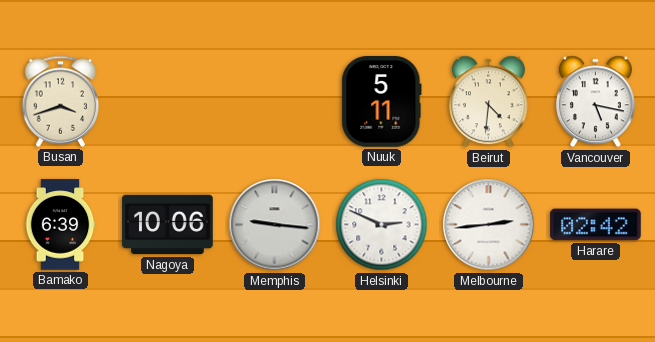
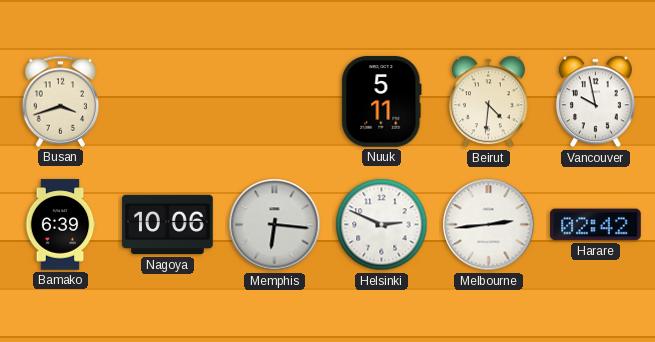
Vancouver: 5:17 -> 9:58 (595, 102)
Memphis: 9:16 -> 6:16 (275, 225)
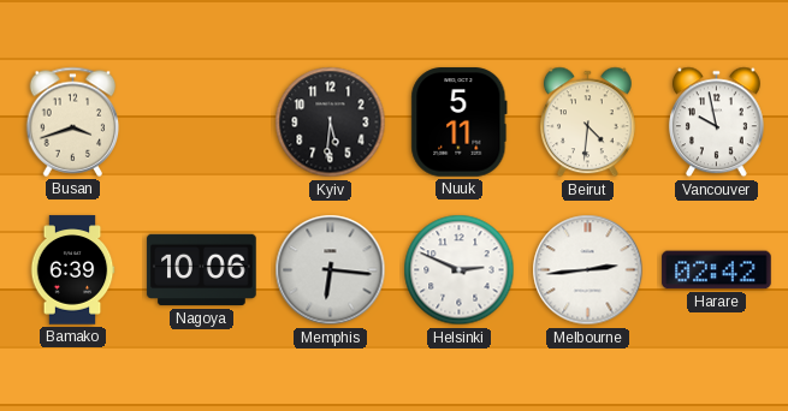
Kyiv: none -> 5:31 (331, 123)
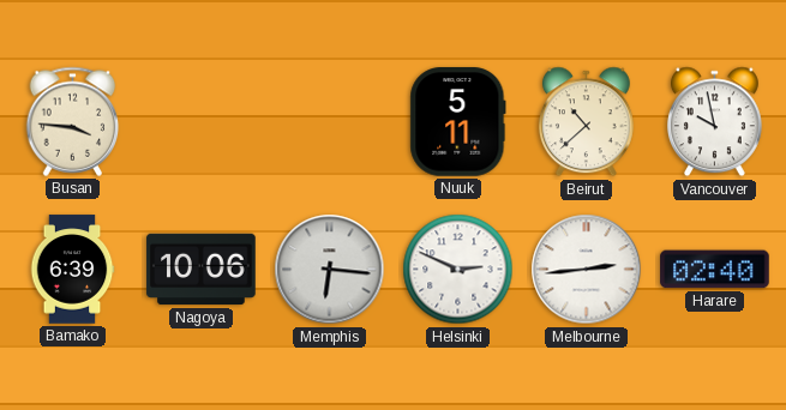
Busan: 3:42 -> 3:46 (73, 121)
Kyiv: 5:31 -> none (331, 123)
Beirut: 4:31 -> 10:38 (586, 122)
Harare: 02:42 -> 02:40 (715, 270)
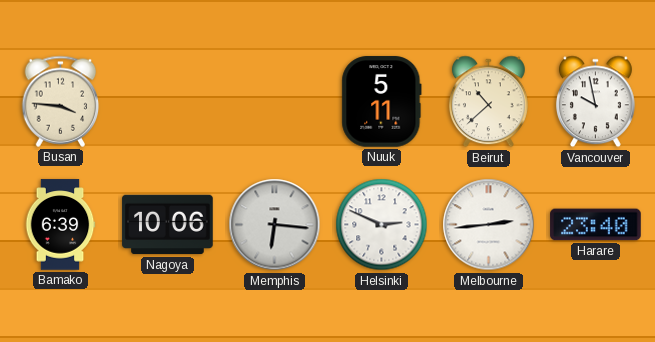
Harare: 02:40 -> 23:40 (596, 225)
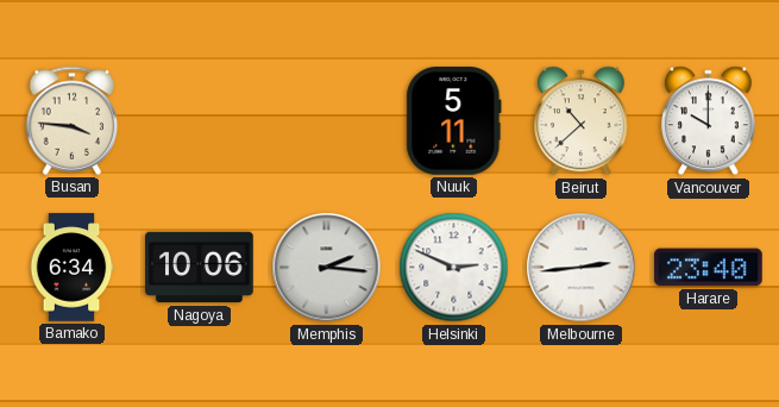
Vancouver: 9:58 -> 10:00 (708, 121)
Bamako: 6:39 -> 6:34 (71, 268)
Memphis: 6:16 -> 2:16 (327, 268)
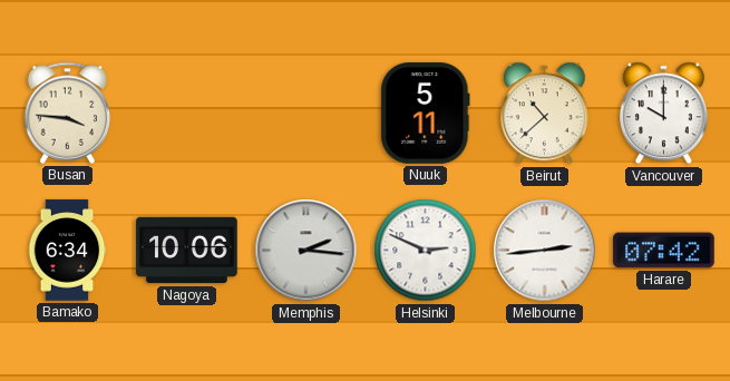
Harare: 23:40 -> 07:42 (664, 251)
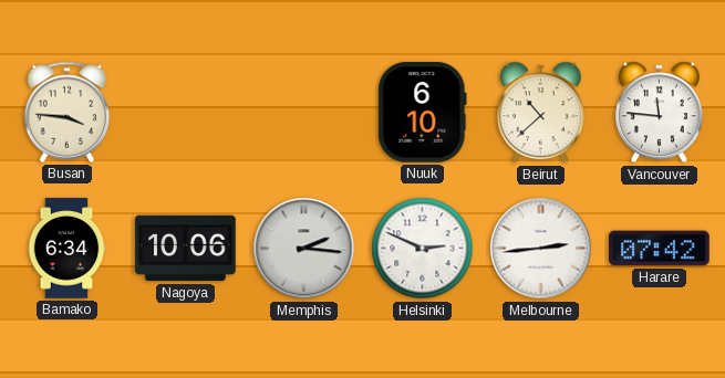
Nuuk: 5:11 -> 6:10 (423, 113)
Vancouver: 10:00 -> 11:46 (659, 113)
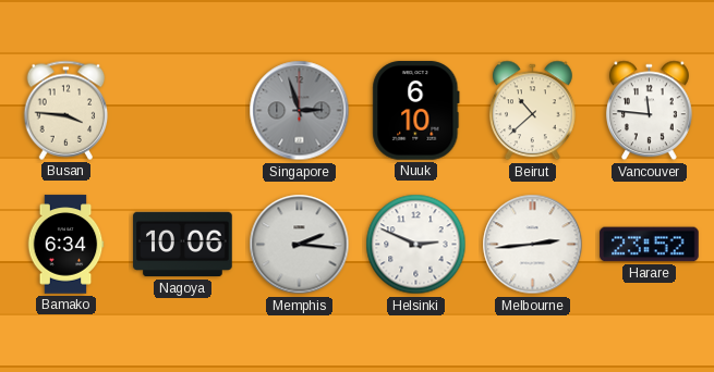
Singapore: none -> 2:57 (300, 111)
Harare: 07:42 -> 23:52 (650, 245)
